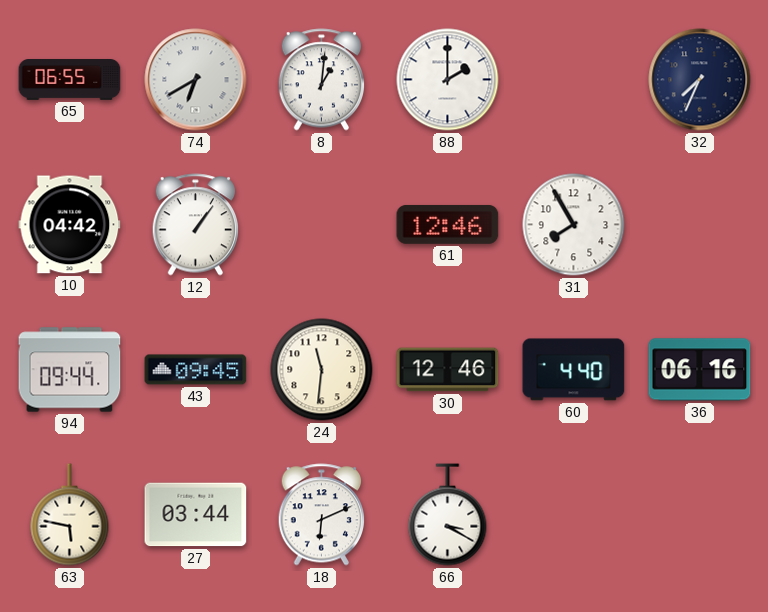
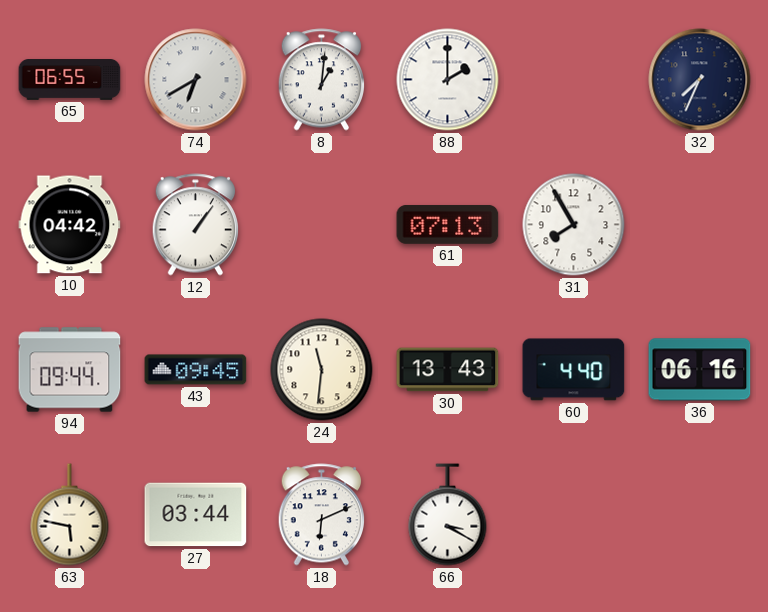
61: 12:46 -> 07:13 (448, 224)
30: 12:46 -> 13:43 (448, 370)
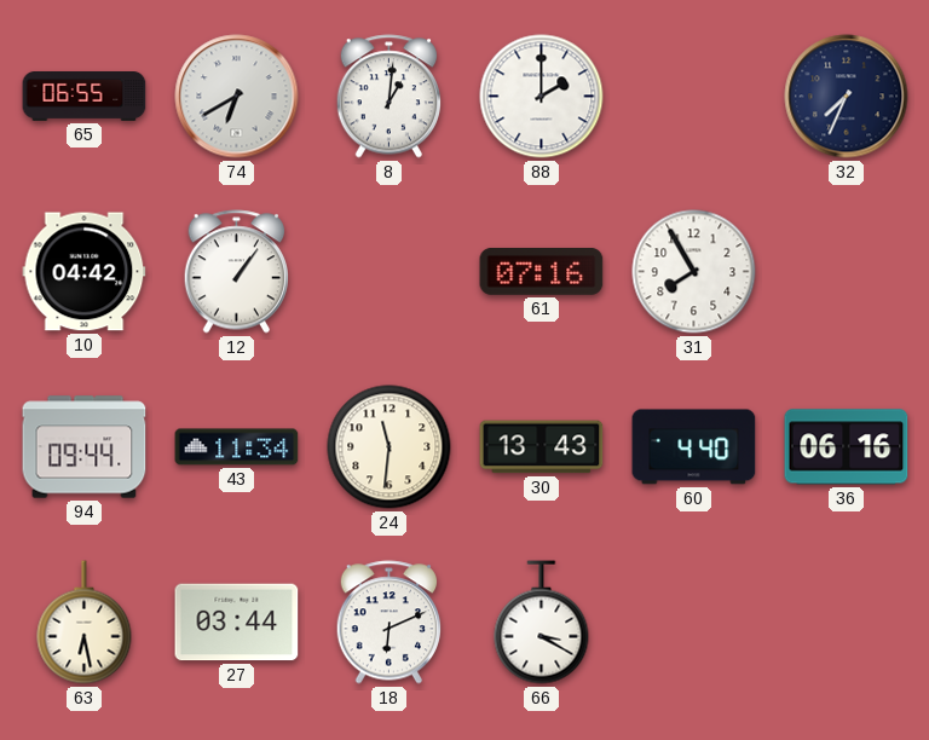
61: 07:13 -> 07:16 (542, 271)
43: 09:45 -> 11:34 (237, 447)
63: 5:47 -> 6:28 (85, 623)
